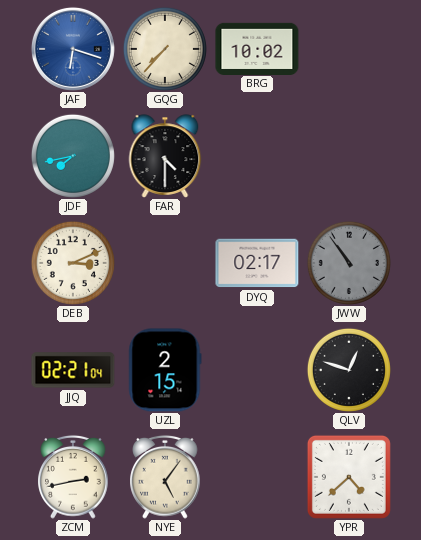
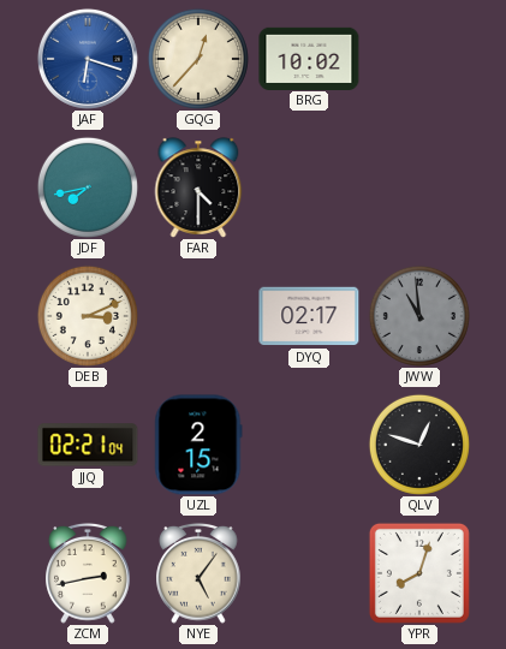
GQG: 7:37 -> 12:37 (198, 59)
JWW: 10:54 -> 10:59 (419, 316)
YPR: 4:38 -> 8:03 (419, 573)
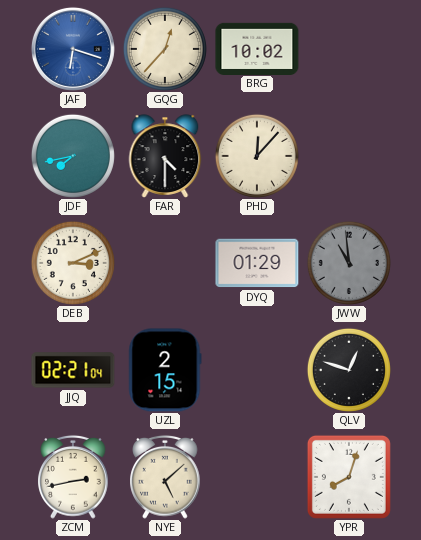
PHD: none -> 12:07 (257, 156)
DYQ: 02:17 -> 01:29 (257, 263)
NYE: 5:06 -> 5:08 (165, 477)
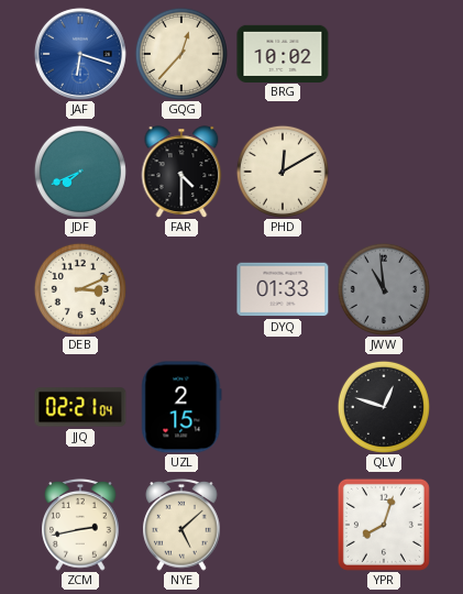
JDF: 7:43 -> 7:41 (80, 172)
PHD: 12:07 -> 12:10 (283, 172)
DYQ: 01:29 -> 01:33 (283, 289)
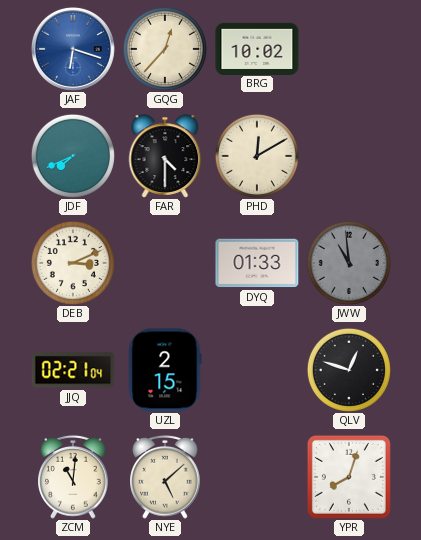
ZCM: 2:43 -> 11:01 (73, 477)
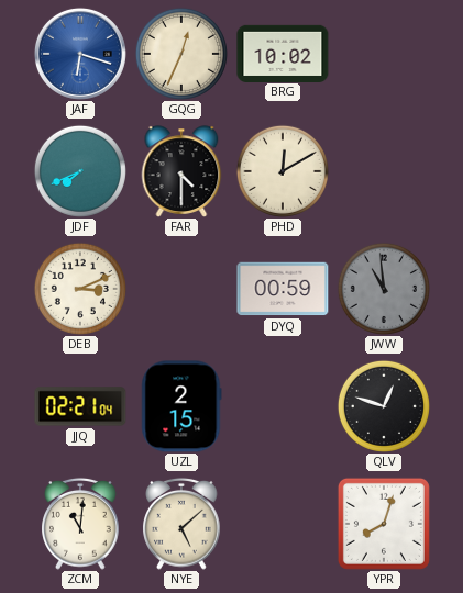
GQG: 12:37 -> 12:34 (181, 54)
DYQ: 01:33 -> 00:59 (283, 289)
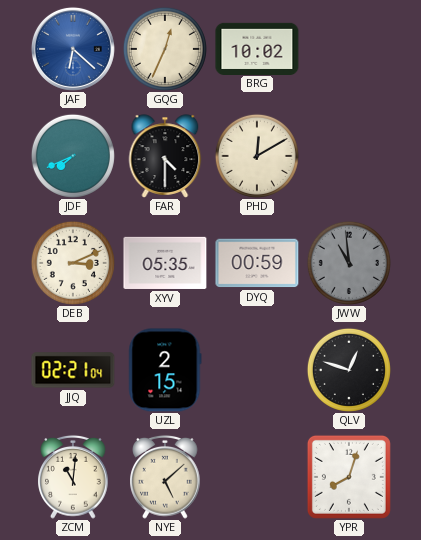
JAF: 6:18 -> 6:22 (73, 49)
XYV: none -> 05:35 (165, 263)
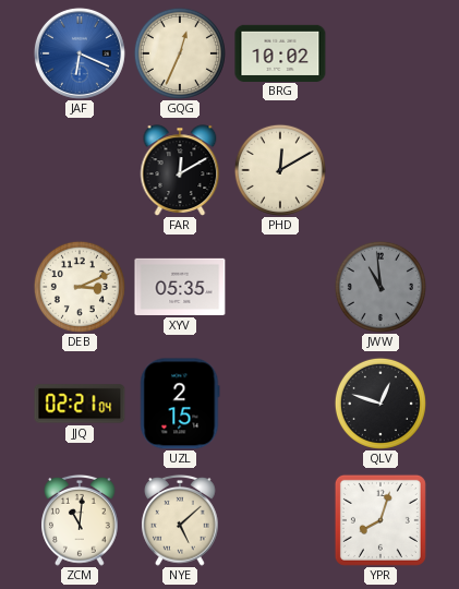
JAF: 6:22 -> 6:19 (80, 53)
JDF: 7:41 -> none (73, 156)
FAR: 4:30 -> 12:10 (180, 170)
DYQ: 00:59 -> none (257, 263)
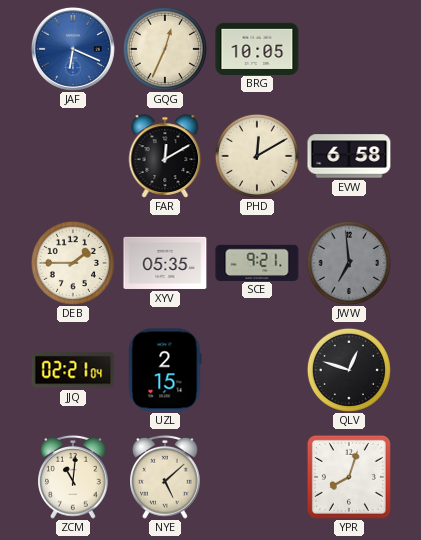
BRG: 10:02 -> 10:05 (257, 48)
EVW: none -> 6:58 (349, 156)
DEB: 3:11 -> 1:45 (73, 263)
SCE: none -> 9:21 (257, 262)
JWW: 10:59 -> 6:59 (349, 263)
